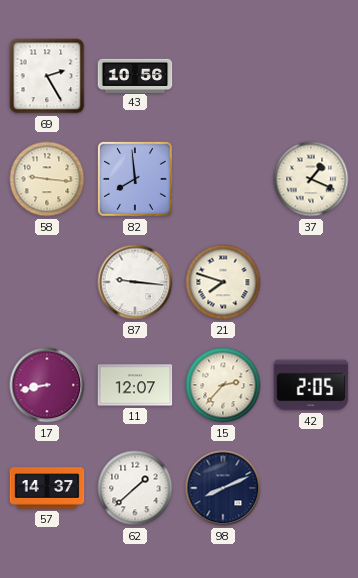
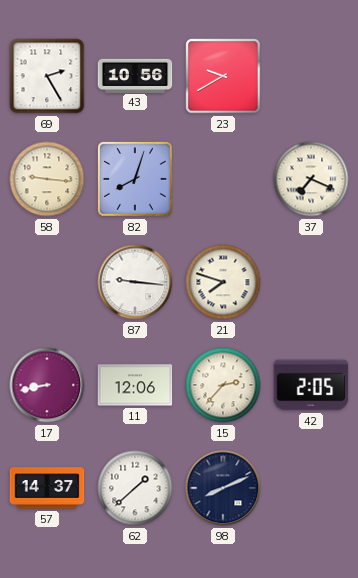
23: none -> 9:40 (223, 76)
82: 7:59 -> 8:03 (135, 179)
37: 1:19 -> 7:19 (311, 179)
11: 12:07 -> 12:06 (135, 385)
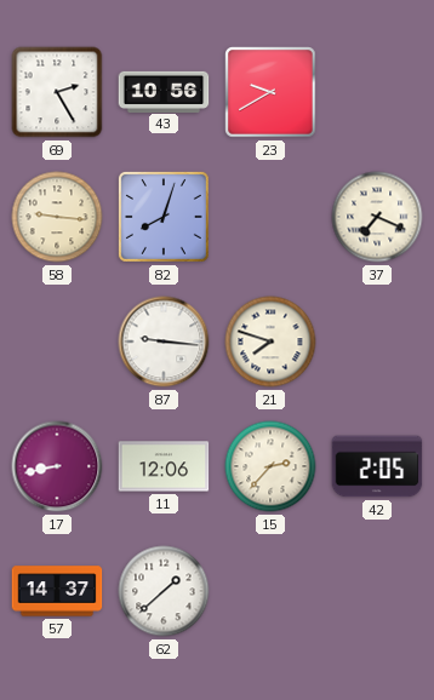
98: 8:11 -> none (223, 488)
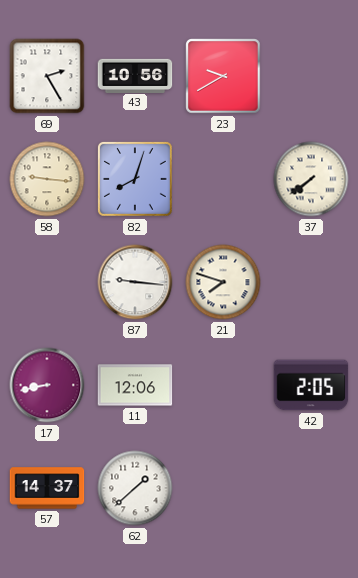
37: 7:19 -> 7:39 (311, 179)
15: 2:37 -> none (270, 466)
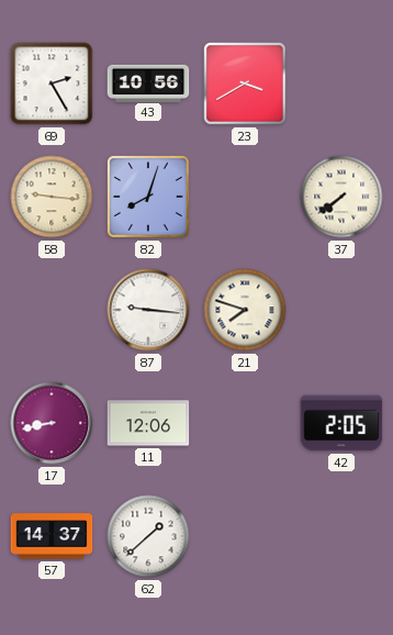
23: 9:40 -> 3:40 (245, 83)
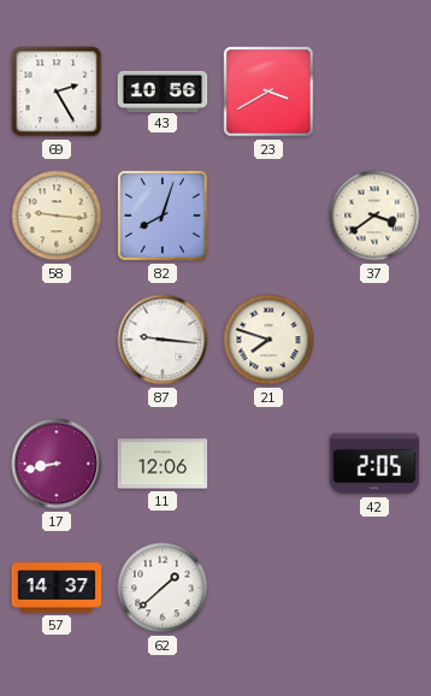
37: 7:39 -> 3:39 (374, 216)
